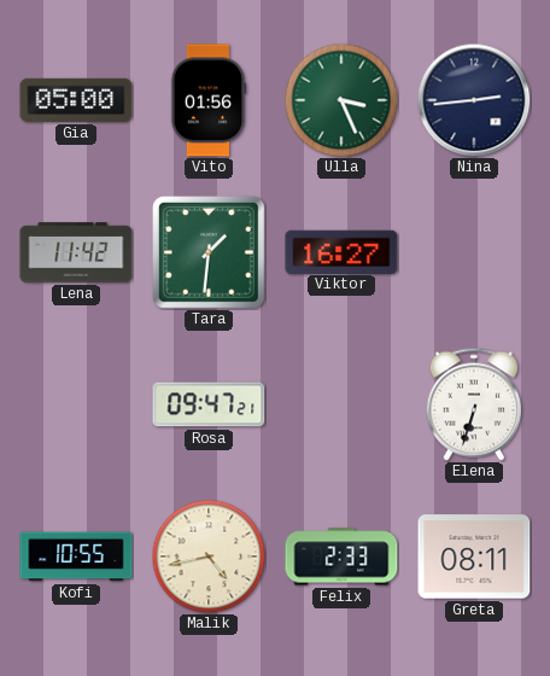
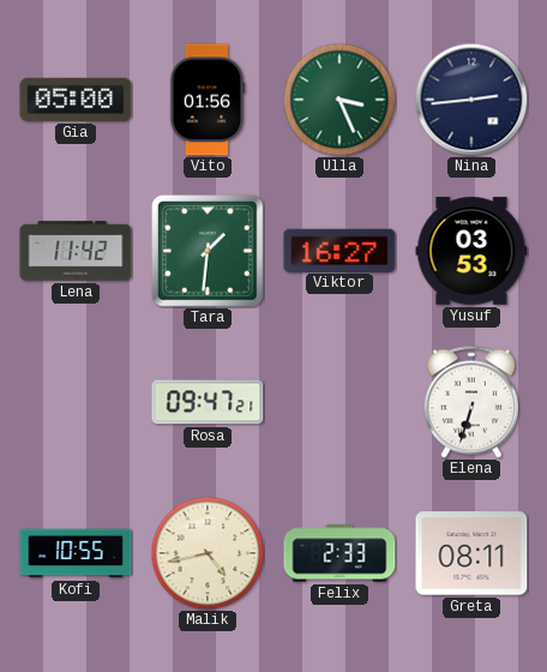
Yusuf: none -> 03:53 (471, 251)
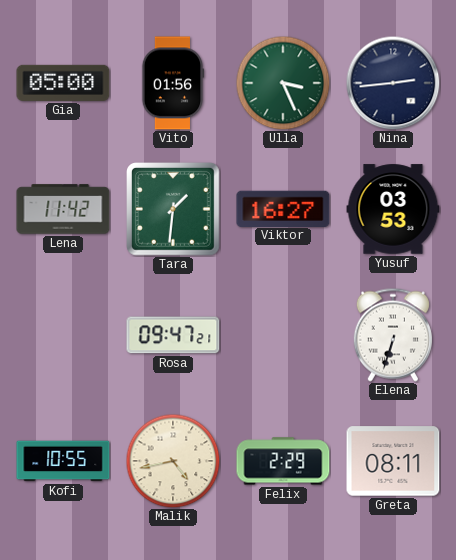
Felix: 2:33 -> 2:29 (283, 461)
